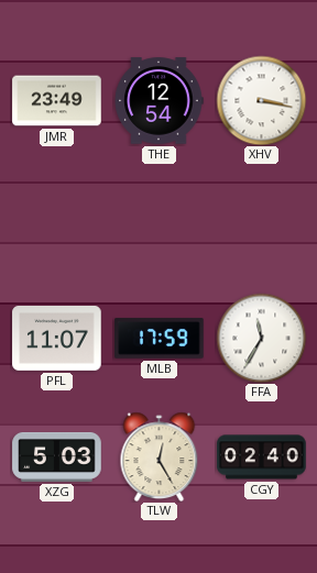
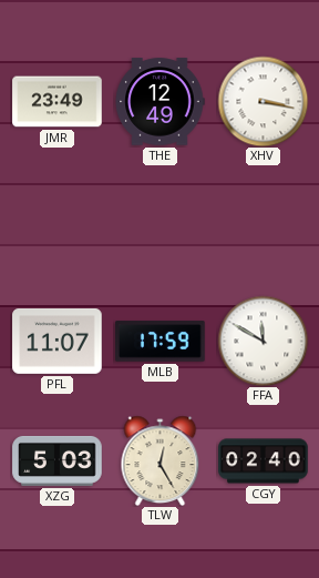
THE: 12:54 -> 12:49 (159, 102)
FFA: 11:35 -> 11:50 (263, 341)
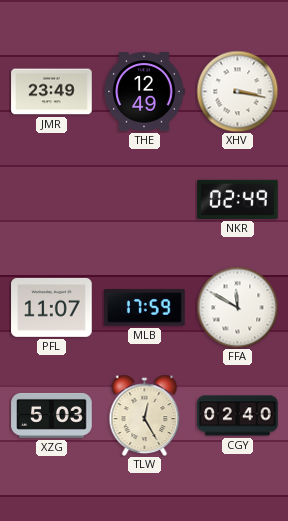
NKR: none -> 02:49 (238, 199)
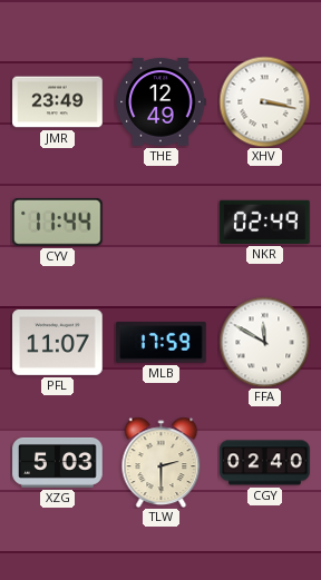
CYV: none -> 11:44 (58, 223)
TLW: 12:25 -> 2:30 (162, 462)
